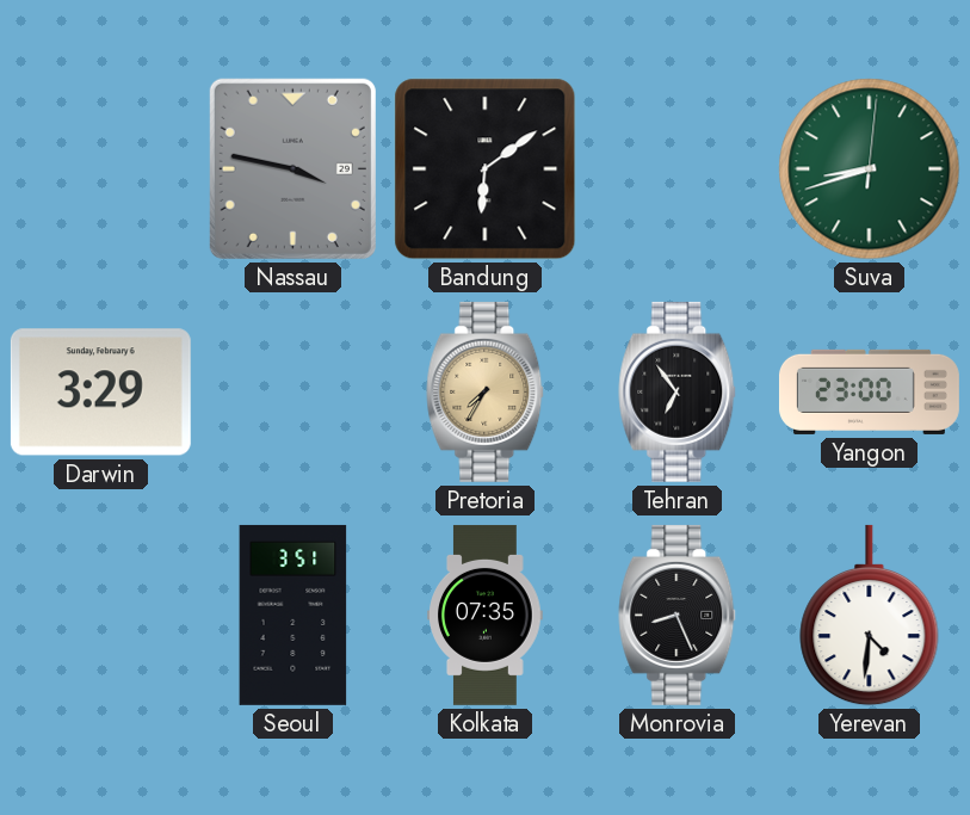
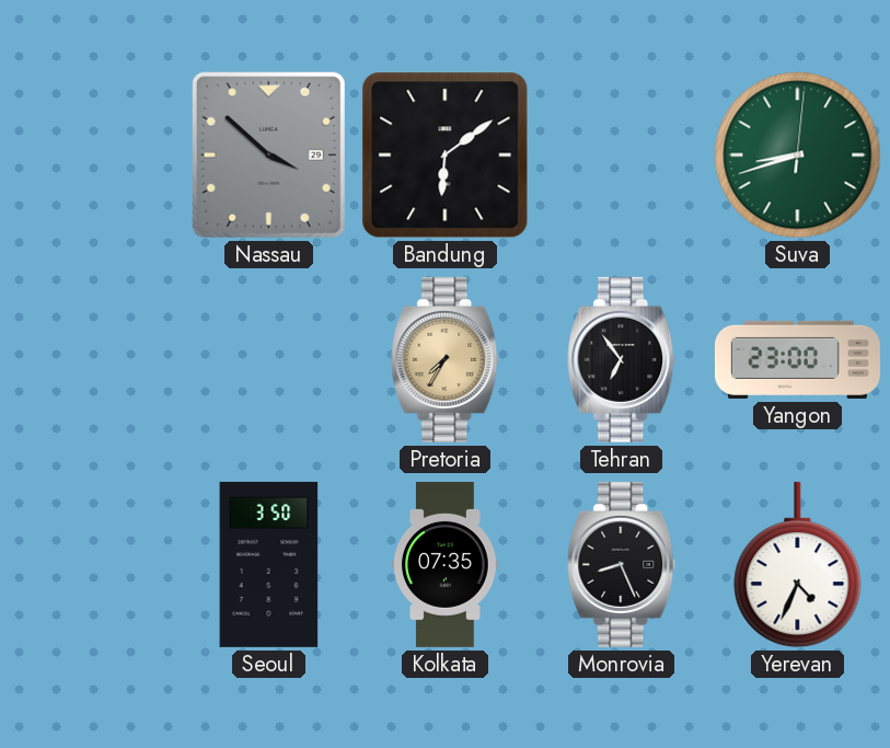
Nassau: 3:47 -> 3:52 (268, 154)
Darwin: 3:29 -> none (100, 393)
Seoul: 3:51 -> 3:50 (269, 564)
Yerevan: 4:31 -> 4:34 (798, 565)
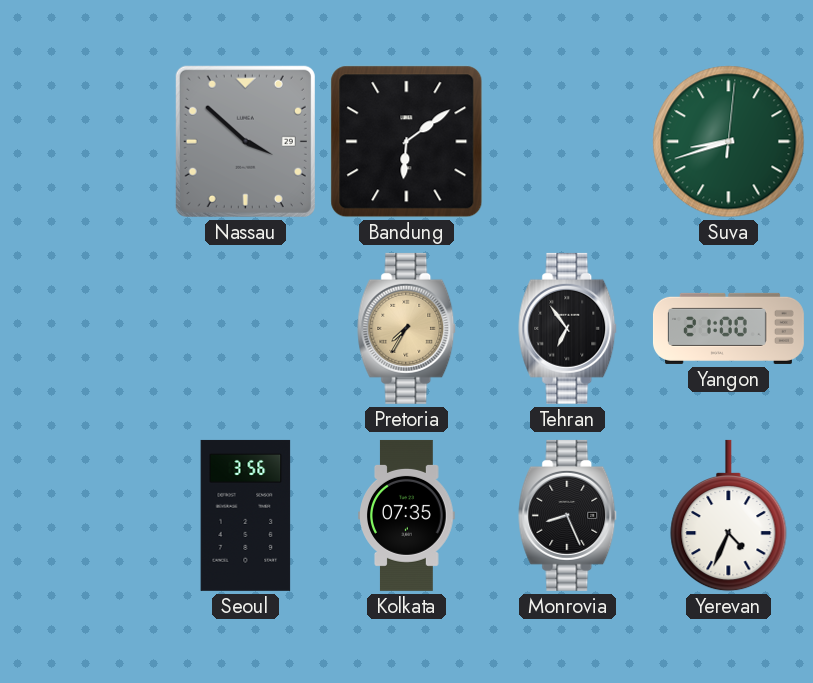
Yangon: 23:00 -> 21:00 (728, 328)
Seoul: 3:50 -> 3:56 (246, 515)
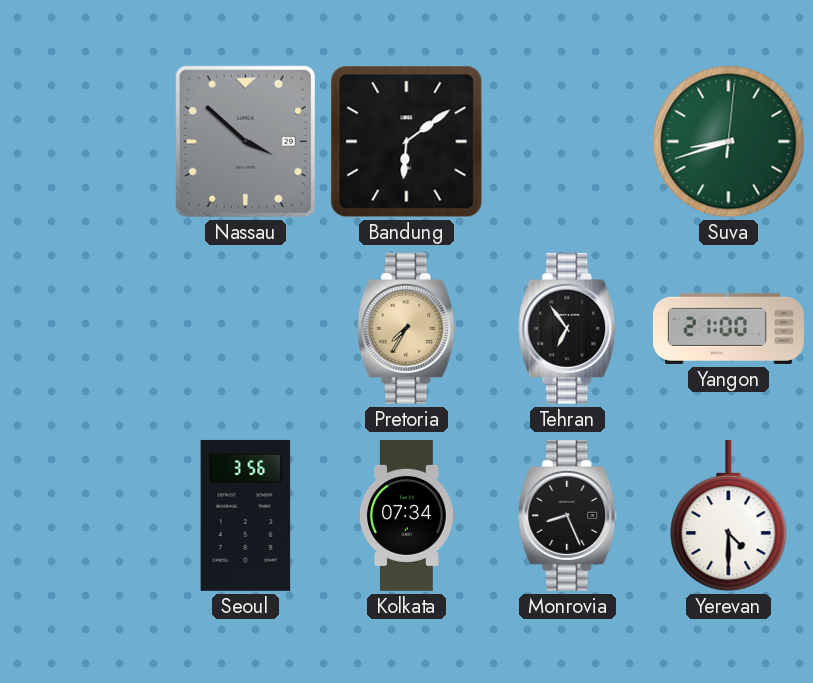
Kolkata: 07:35 -> 07:34 (407, 515)
Yerevan: 4:34 -> 4:30 (729, 516)
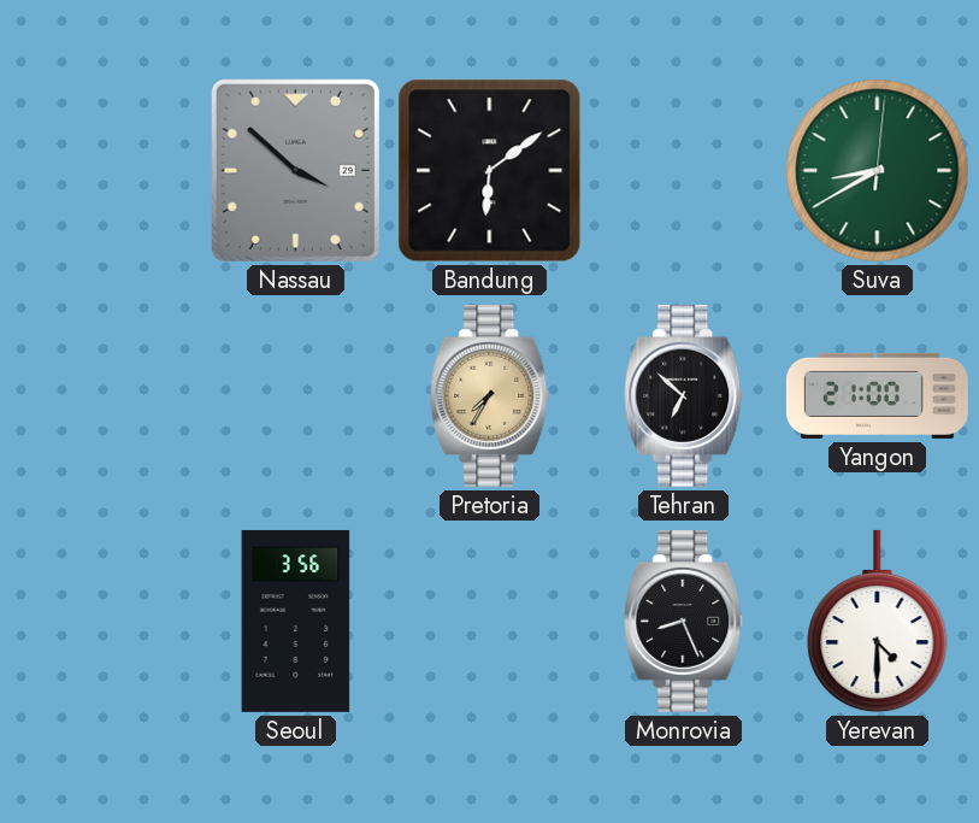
Suva: 8:42 -> 8:40 (878, 171)
Tehran: 6:54 -> 6:52 (684, 395)
Kolkata: 07:34 -> none (407, 515)
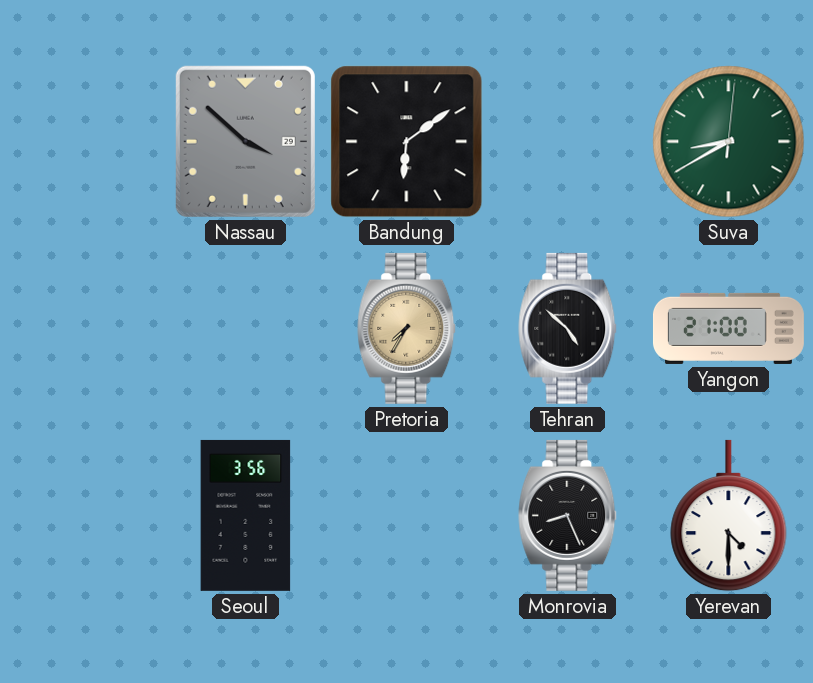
Tehran: 6:52 -> 4:52 (568, 328)
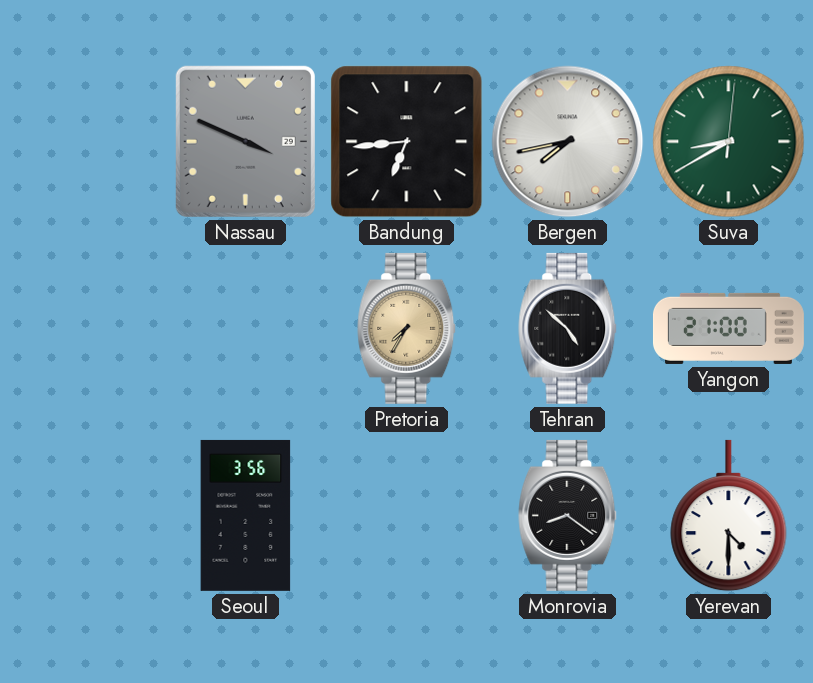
Nassau: 3:52 -> 3:49 (245, 141)
Bandung: 6:09 -> 6:44 (407, 142)
Bergen: none -> 7:43 (568, 142)
Monrovia: 8:26 -> 8:21 (568, 515)
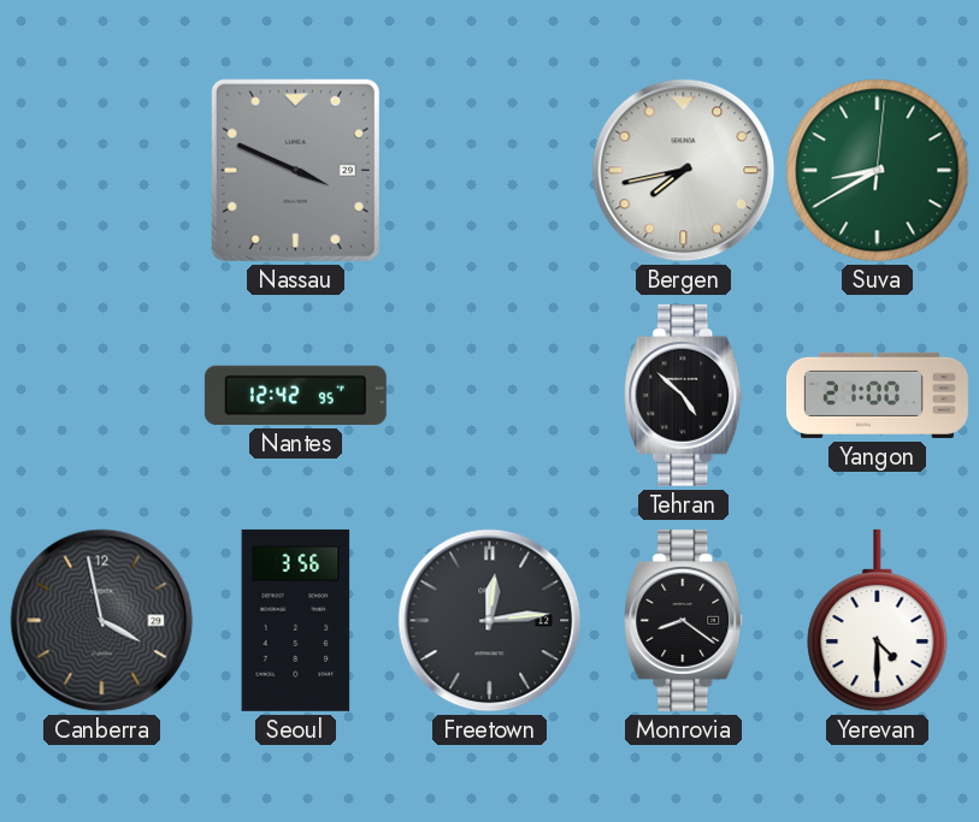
Bandung: 6:44 -> none (407, 142)
Nantes: none -> 12:42 (295, 395)
Pretoria: 7:35 -> none (407, 328)
Canberra: none -> 3:58 (102, 621)
Freetown: none -> 12:14 (490, 621)
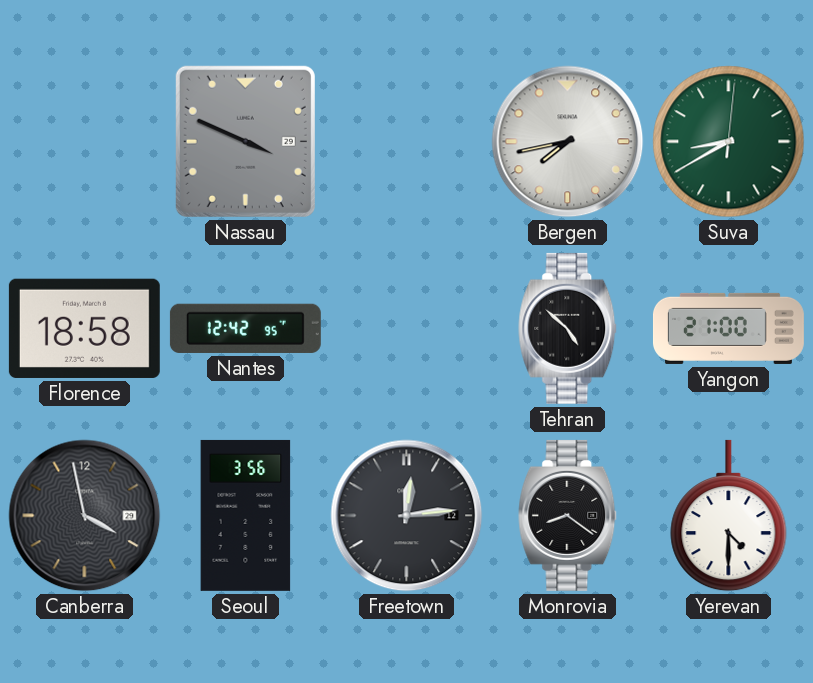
Florence: none -> 18:58 (84, 328)
